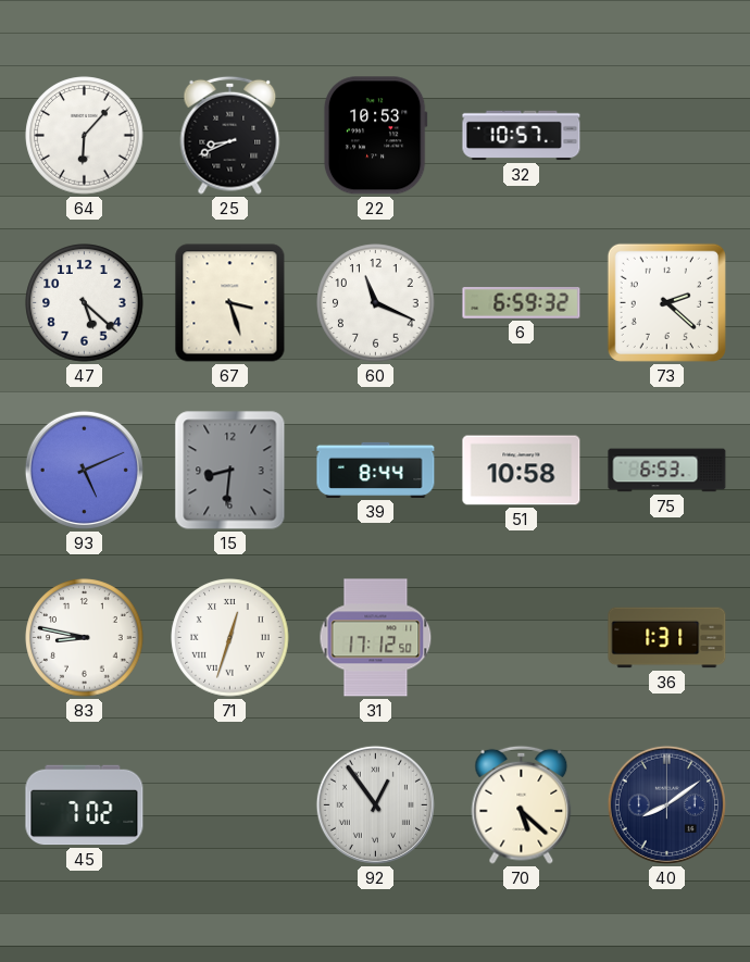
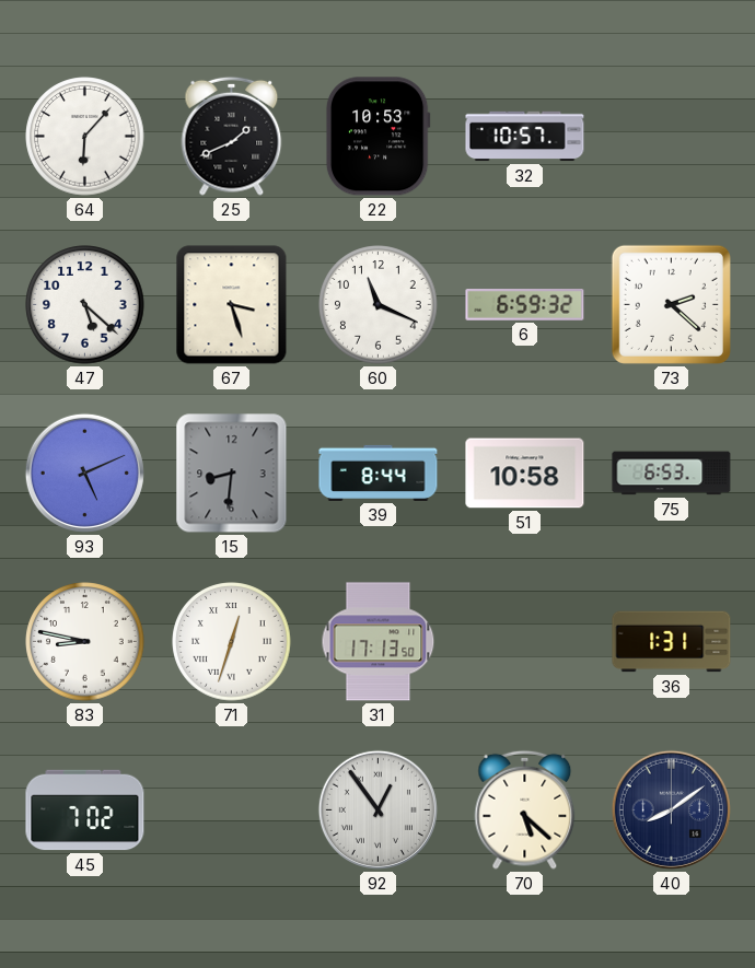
25: 8:41 -> 1:41 (232, 136)
31: 17:12 -> 17:13 (379, 642)
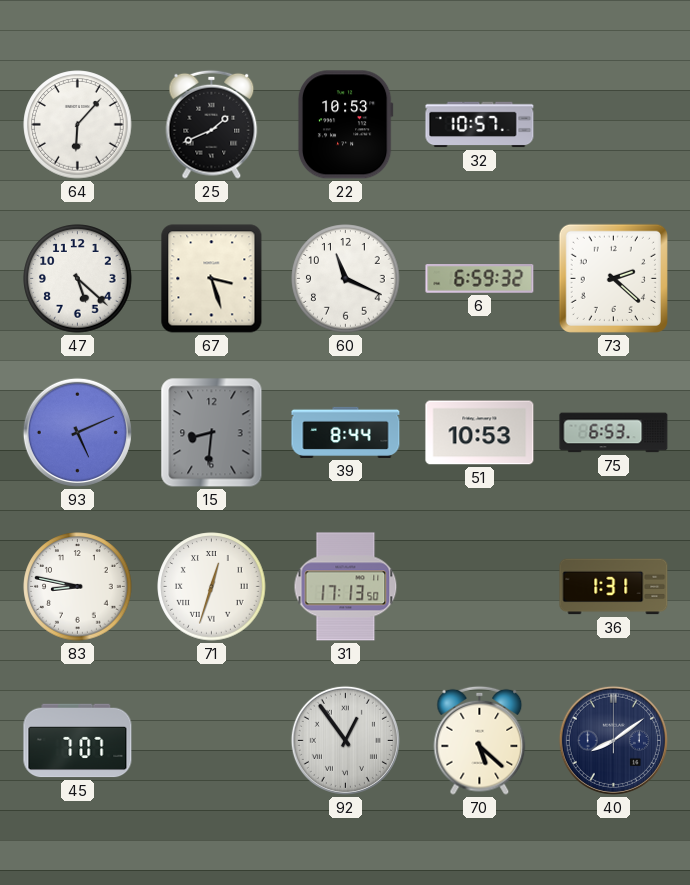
51: 10:58 -> 10:53 (480, 433)
45: 7:02 -> 7:07 (78, 741)
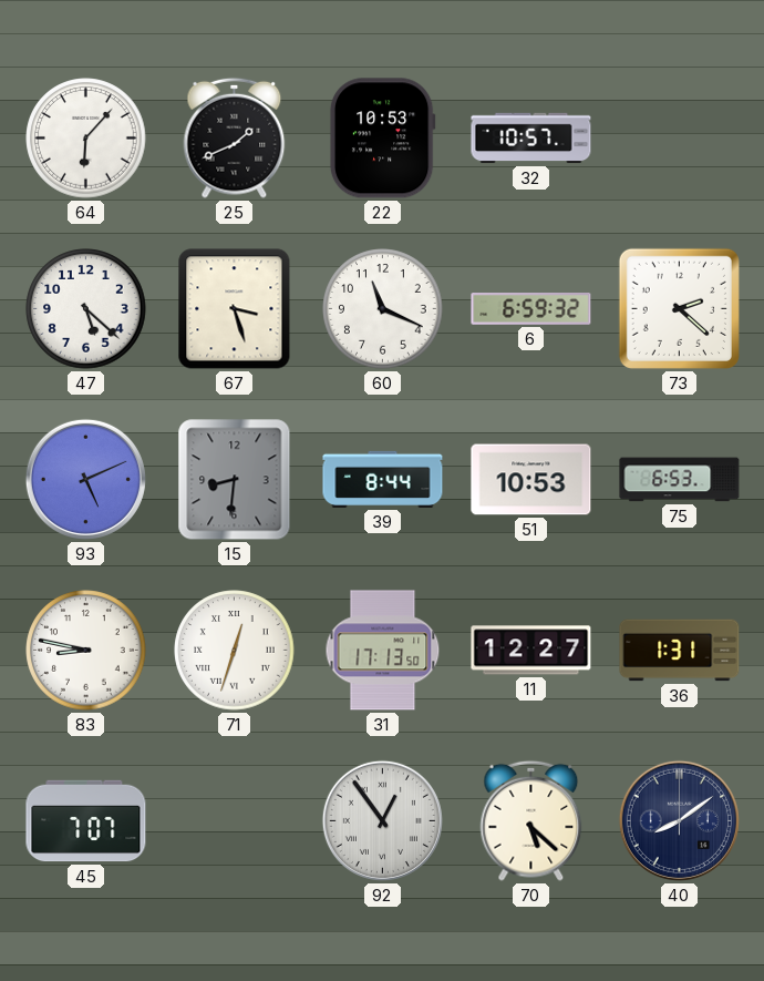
11: none -> 12:27 (531, 651)
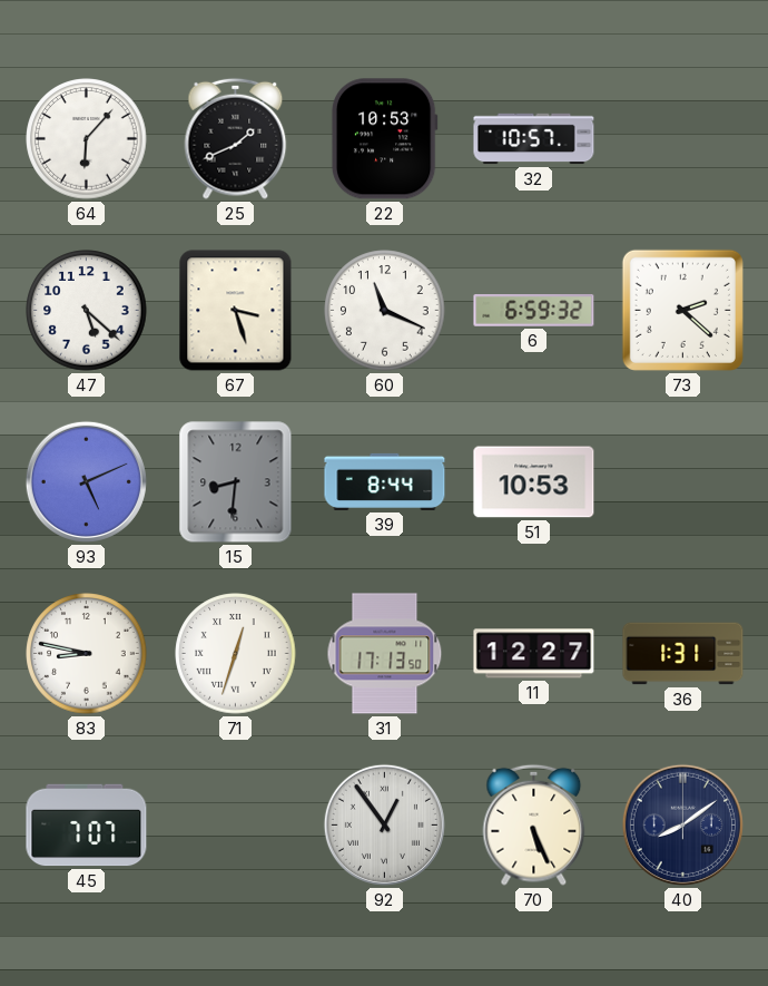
75: 6:53 -> none (680, 480)
70: 5:22 -> 5:26 (534, 824)
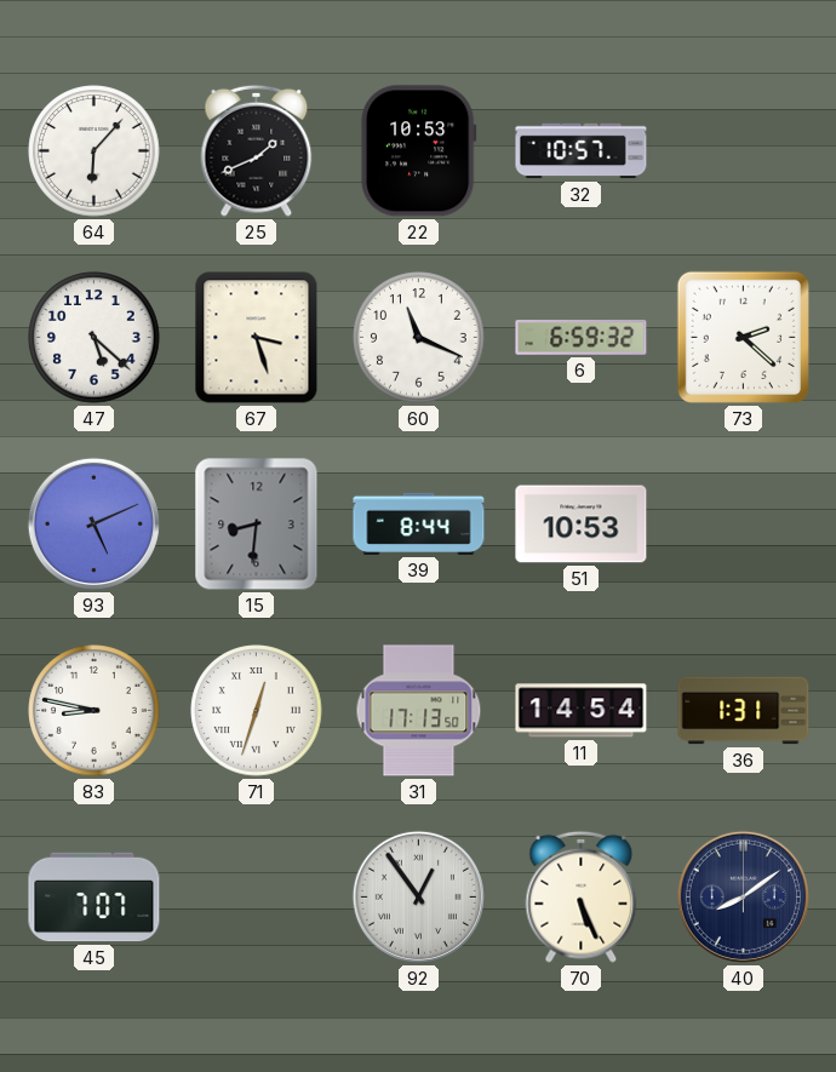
11: 12:27 -> 14:54 (582, 711)
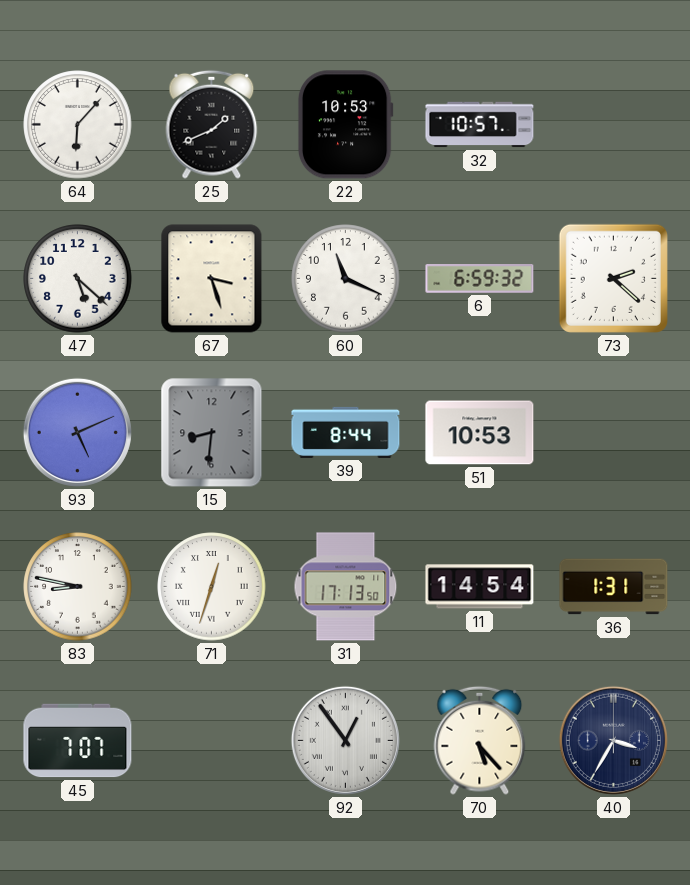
70: 5:26 -> 5:23 (480, 740)
40: 8:09 -> 3:35 (613, 740)
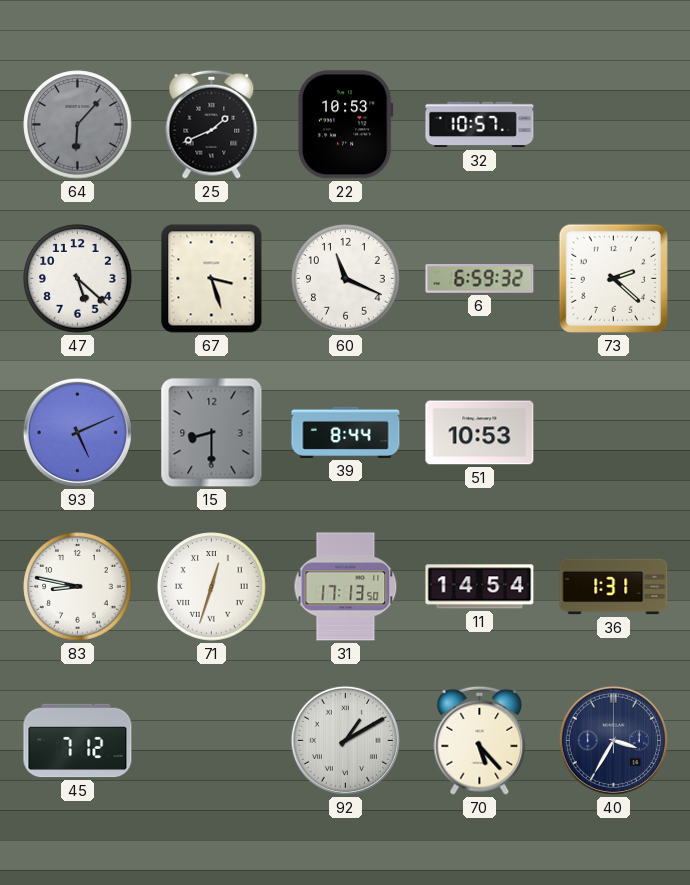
64 dial: white -> grey (78, 125)
15: 8:31 -> 8:30 (212, 433)
45: 7:07 -> 7:12 (78, 741)
92: 12:54 -> 1:10 (345, 740)
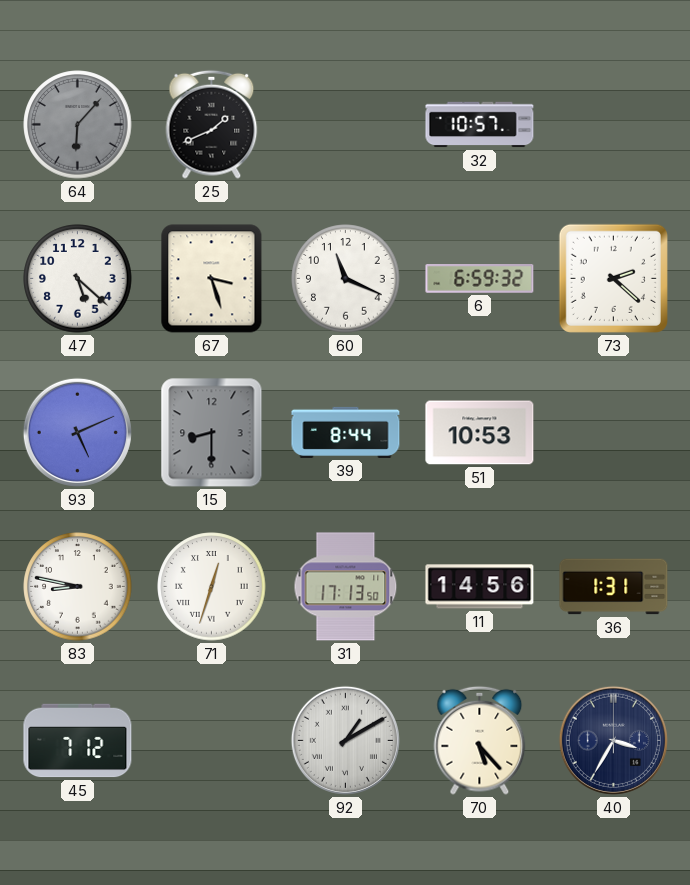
22: 10:53 -> none (345, 125)
11: 14:54 -> 14:56 (480, 587)
